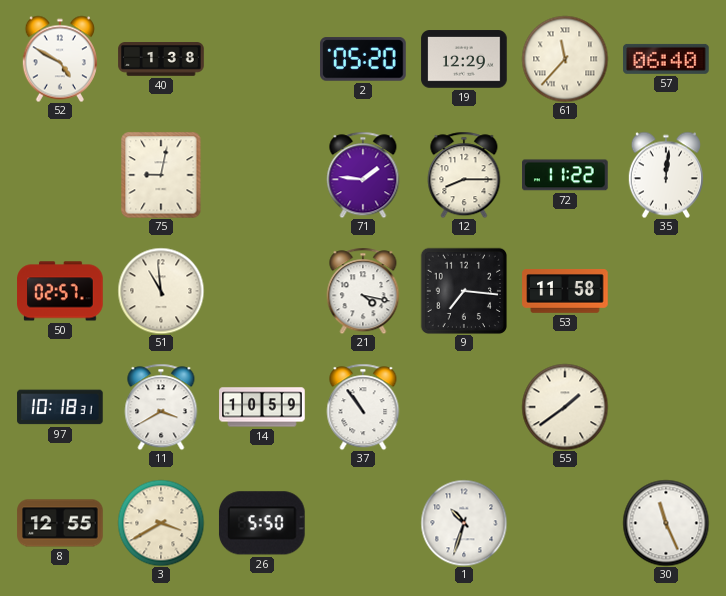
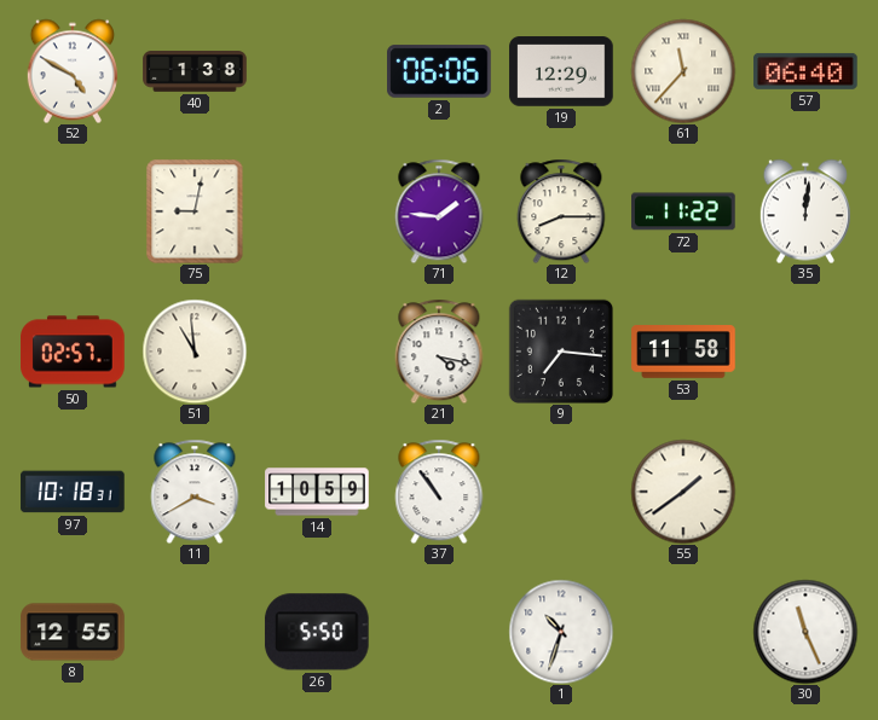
2: 05:20 -> 06:06 (439, 71)
3: 3:40 -> none (161, 523)
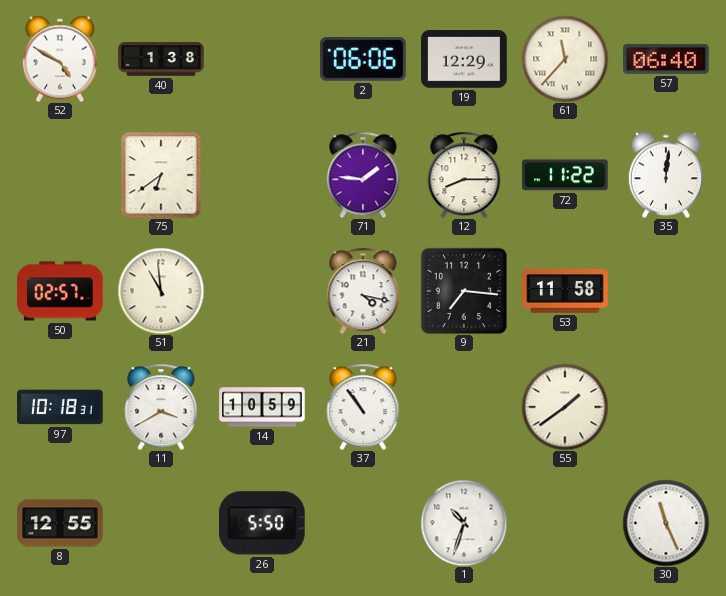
75: 9:02 -> 6:39 (161, 175)
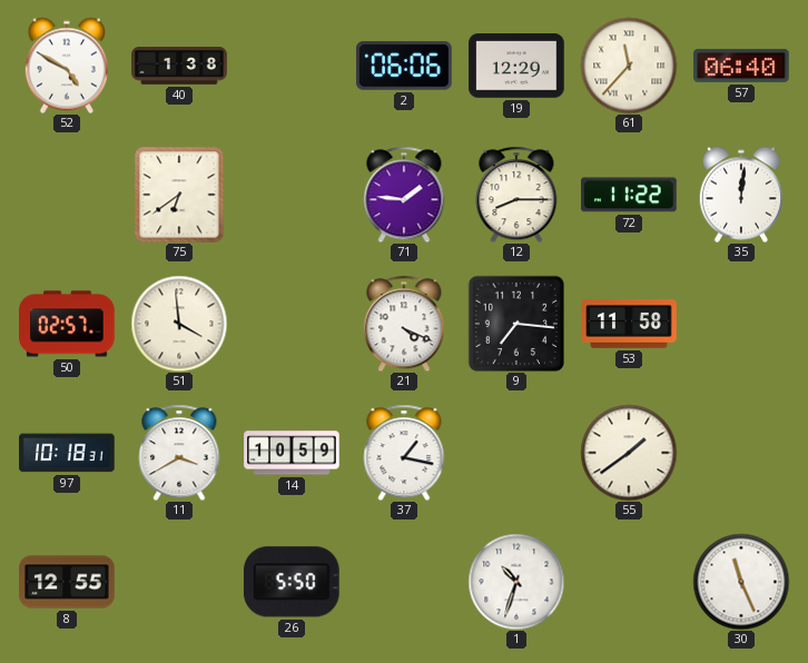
51: 10:59 -> 3:59 (179, 324)
21: 4:17 -> 4:19 (404, 324)
37: 10:54 -> 1:17 (404, 453)
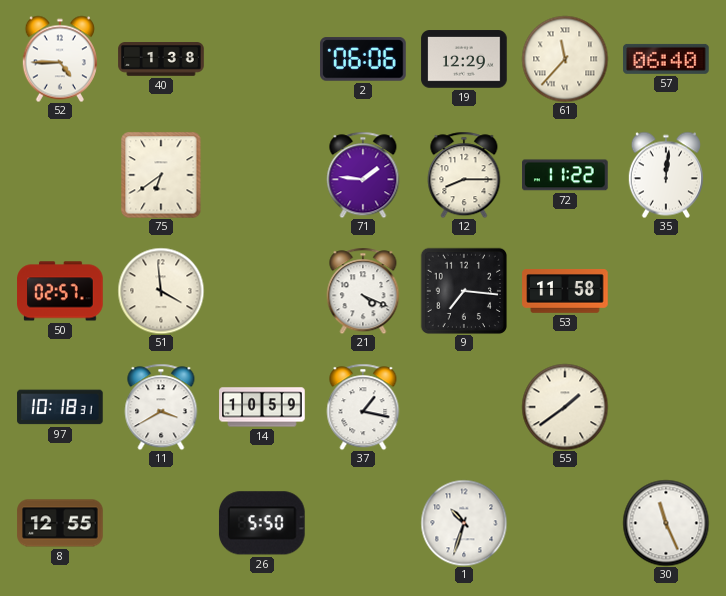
52: 4:50 -> 4:45 (60, 59)
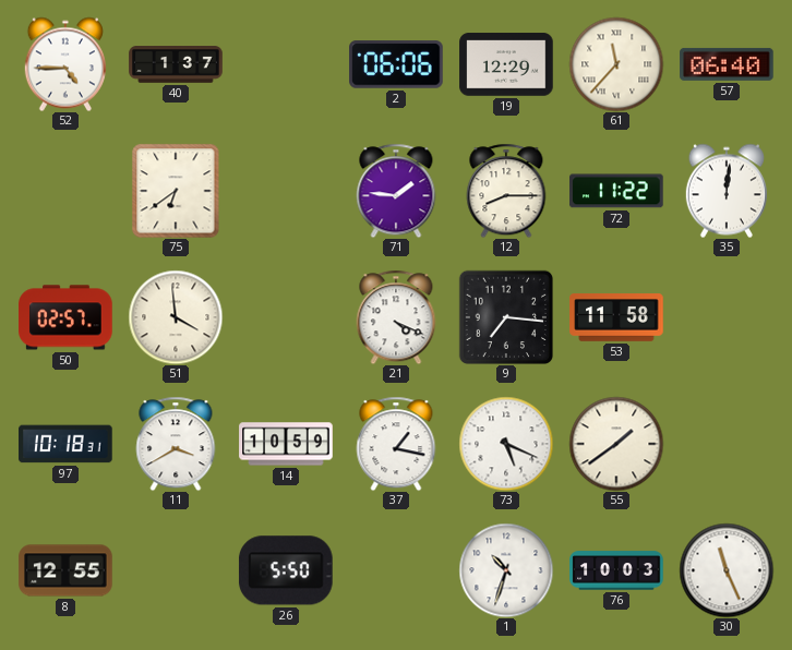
40: 1:38 -> 1:37 (176, 64)
73: none -> 5:19 (506, 444)
76: none -> 10:03 (616, 570)
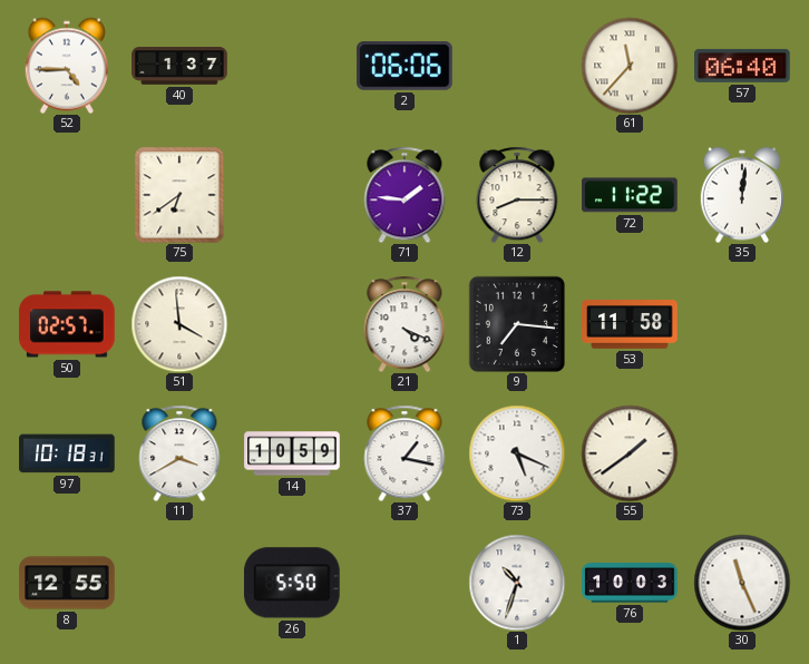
19: 12:29 -> none (506, 64)
